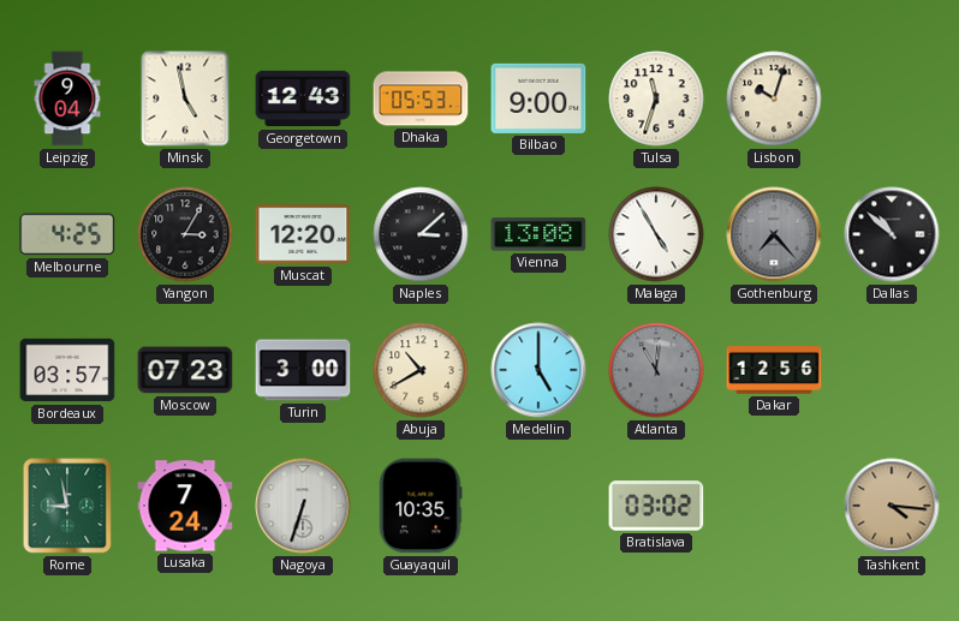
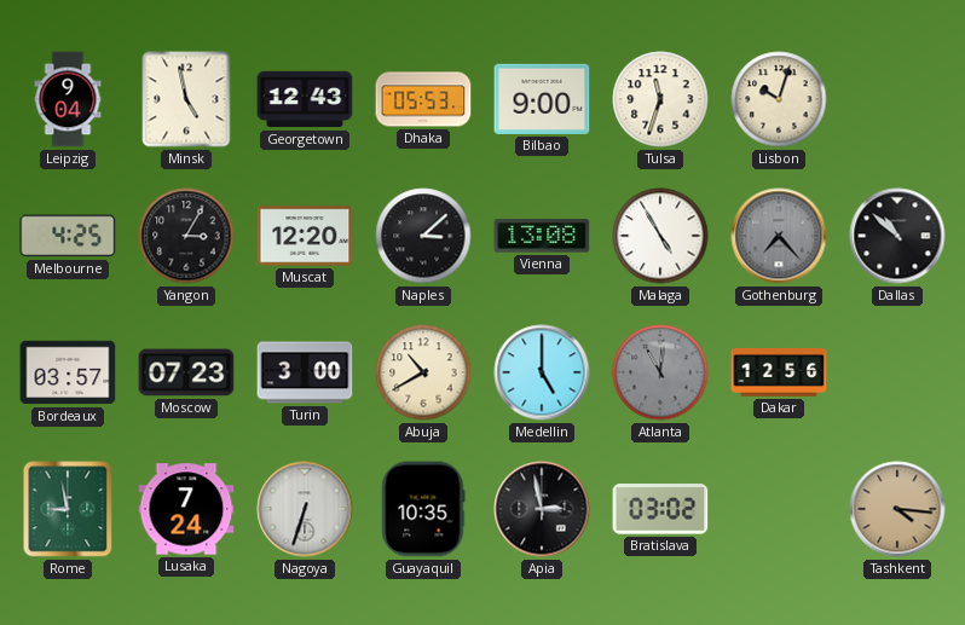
Apia: none -> 2:58 (542, 509)
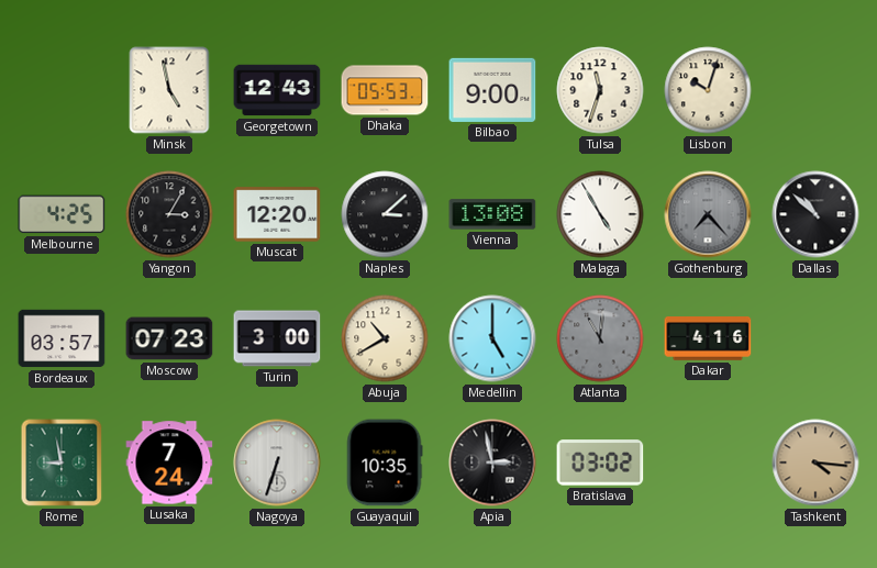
Leipzig: 9:04 -> none (68, 99)
Dakar: 12:56 -> 4:16 (708, 339)
